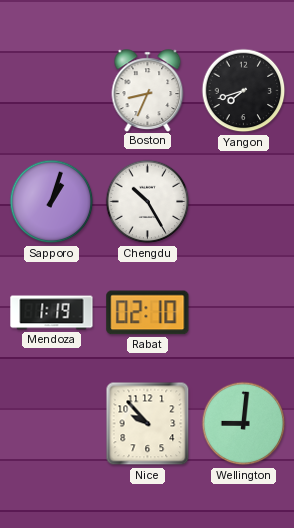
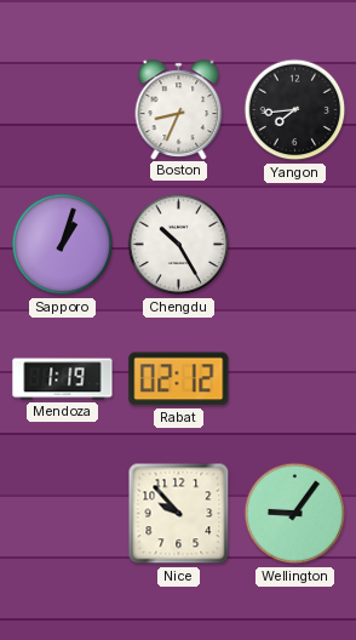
Yangon: 7:42 -> 7:44 (295, 110)
Rabat: 02:10 -> 02:12 (179, 379)
Wellington: 9:01 -> 9:06 (295, 514)
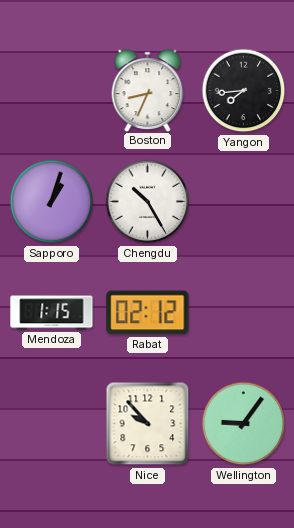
Mendoza: 1:19 -> 1:15 (52, 313)
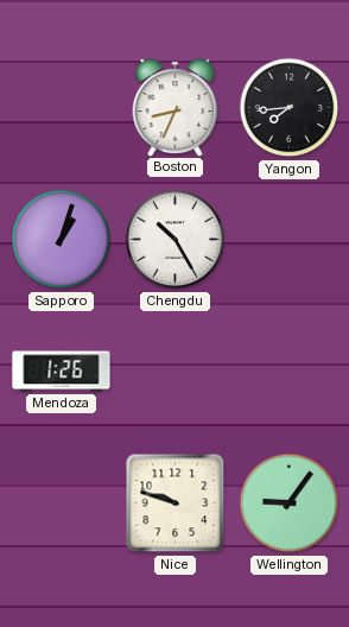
Mendoza: 1:15 -> 1:26 (62, 372)
Rabat: 02:12 -> none (148, 313)
Nice: 9:53 -> 9:48 (176, 503)
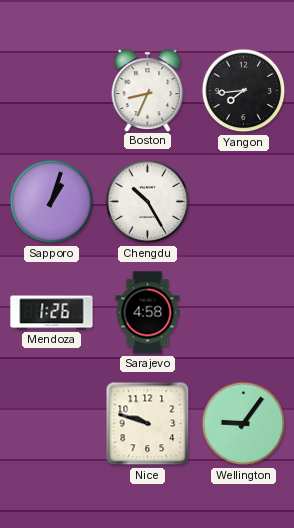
Sarajevo: none -> 4:58 (148, 313)
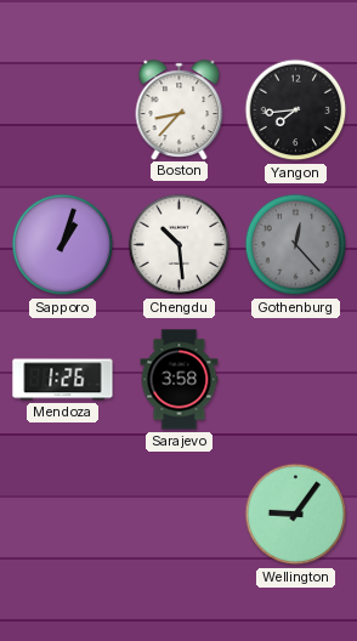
Boston: 8:34 -> 8:37 (180, 109)
Chengdu: 10:25 -> 10:29 (180, 245)
Gothenburg: none -> 12:23 (296, 245)
Sarajevo: 4:58 -> 3:58 (180, 380)
Nice: 9:48 -> none (148, 424)
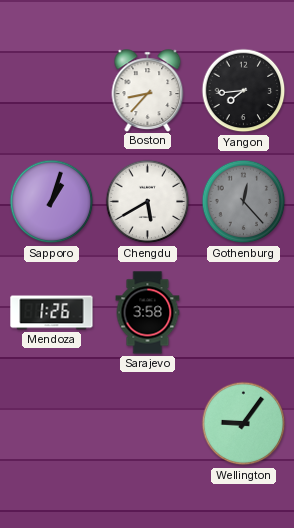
Chengdu: 10:29 -> 5:40 (148, 202)
